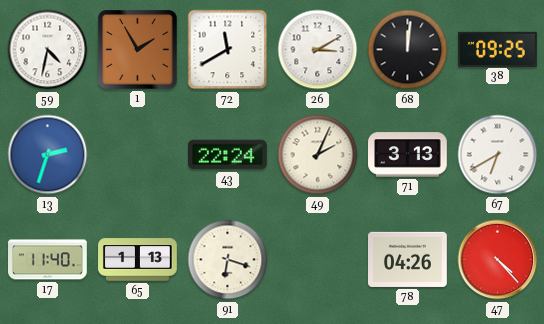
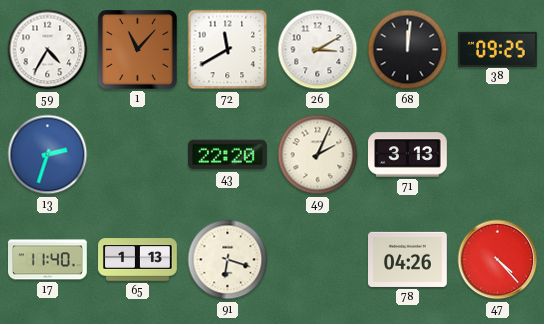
59: 4:32 -> 4:35 (48, 50)
1: 1:55 -> 11:07 (138, 50)
43: 22:24 -> 22:20 (228, 155)
67: 6:40 -> none (498, 155)
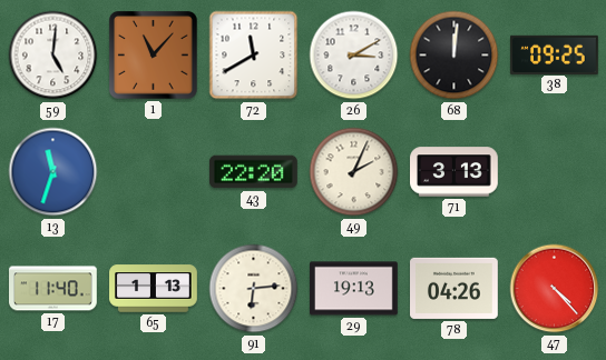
59: 4:35 -> 5:01 (53, 56)
13: 2:33 -> 11:33 (53, 172)
91: 6:18 -> 6:14 (254, 289)
29: none -> 19:13 (354, 289)
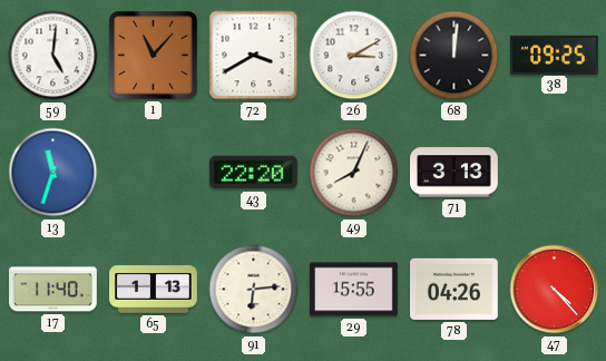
72: 11:40 -> 3:40 (254, 56)
49: 2:04 -> 8:04 (354, 173)
29: 19:13 -> 15:55 (354, 290)
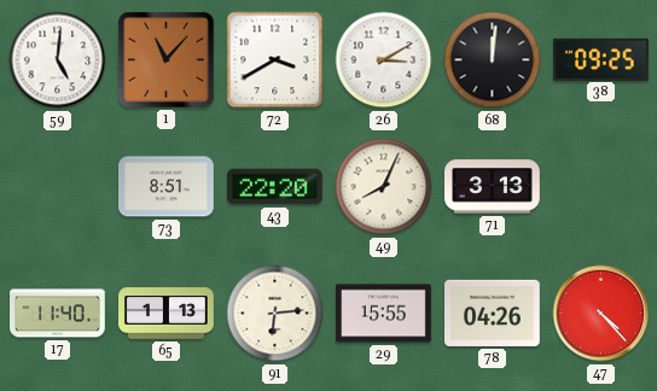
13: 11:33 -> none (53, 173)
73: none -> 8:51 (167, 187)
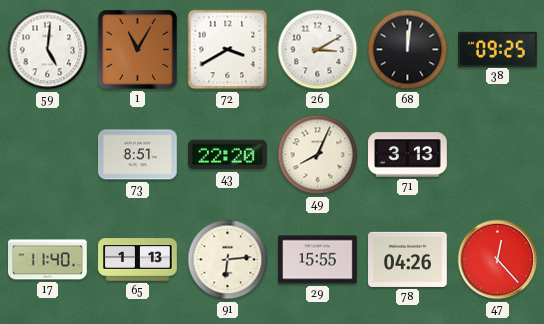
1: 11:07 -> 11:05 (138, 50)
47: 4:23 -> 12:23 (498, 260)
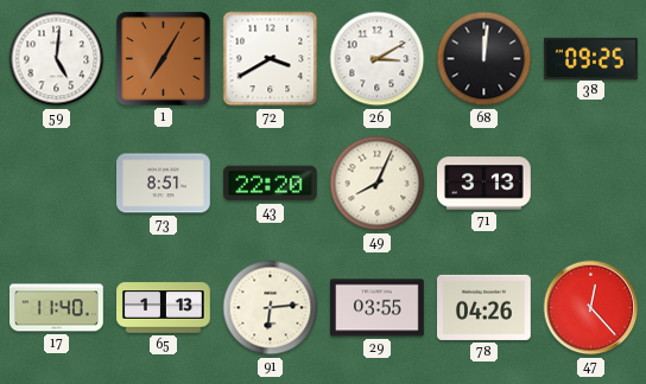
1: 11:05 -> 7:05 (164, 59)
29: 15:55 -> 03:55 (378, 308)
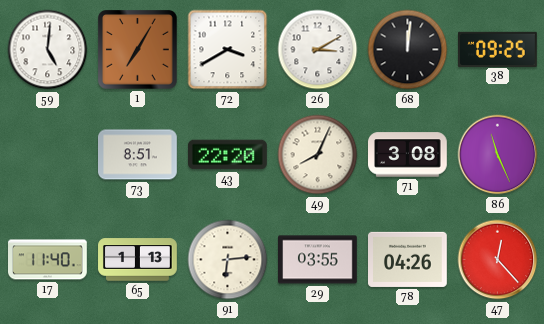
71: 3:13 -> 3:08 (408, 155)
86: none -> 11:26 (498, 155)
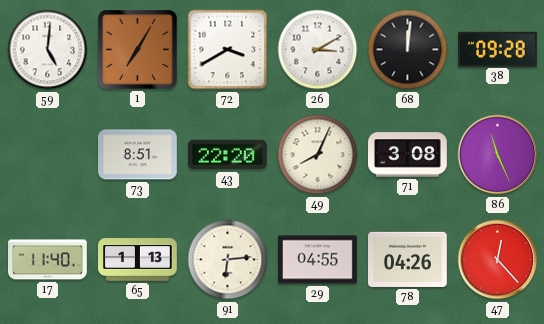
38: 09:25 -> 09:28 (498, 49)
29: 03:55 -> 04:55 (318, 260)
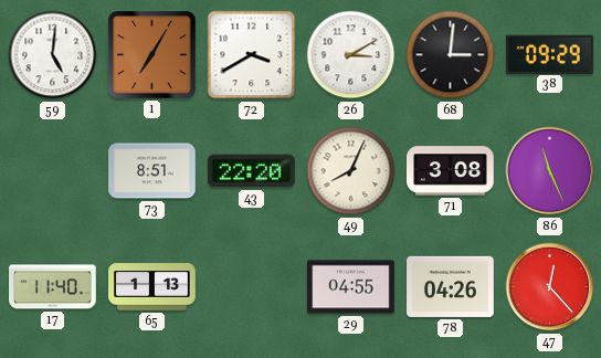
68: 12:01 -> 3:01 (451, 55)
38: 09:28 -> 09:29 (550, 54)
91: 6:14 -> none (228, 260)
